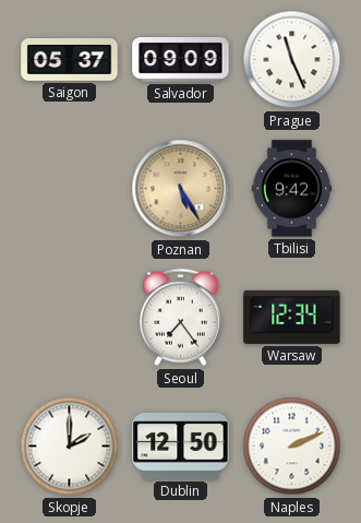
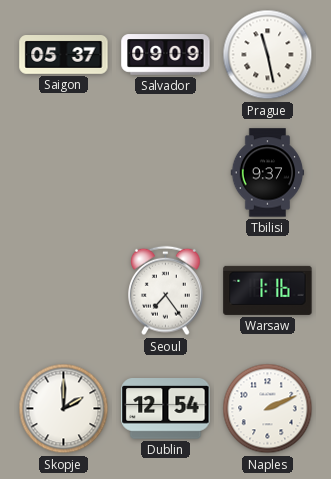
Prague: 11:26 -> 11:28 (268, 55)
Poznan: 5:25 -> none (181, 189)
Tbilisi: 9:42 -> 9:37 (268, 173)
Warsaw: 12:34 -> 1:16 (268, 290)
Dublin: 12:50 -> 12:54 (166, 409)
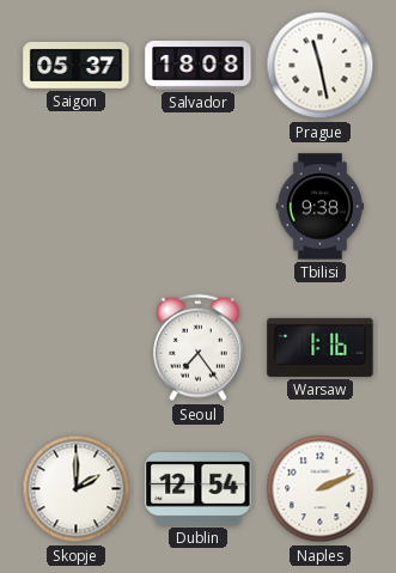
Salvador: 09:09 -> 18:08 (199, 66)
Tbilisi: 9:37 -> 9:38 (321, 207)
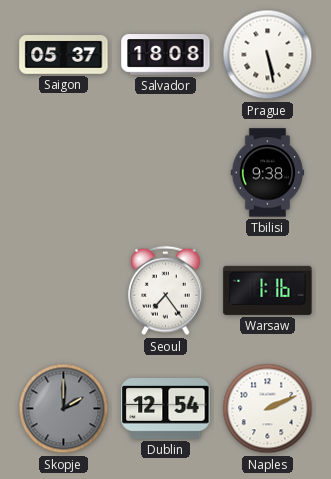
Prague: 11:28 -> 5:28 (268, 55)
Skopje dial: white -> grey (64, 409)
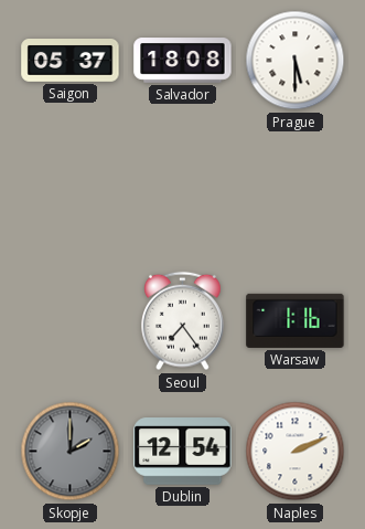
Prague: 5:28 -> 5:30 (296, 61)
Tbilisi: 9:38 -> none (268, 173)
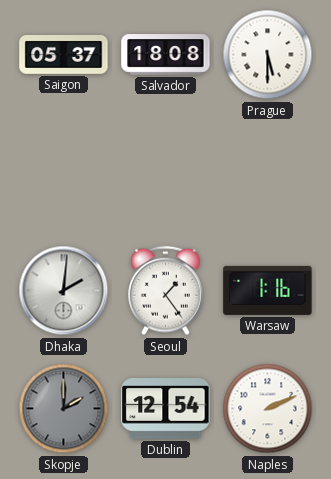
Dhaka: none -> 2:01 (64, 291)
Seoul: 7:24 -> 1:24 (166, 291)
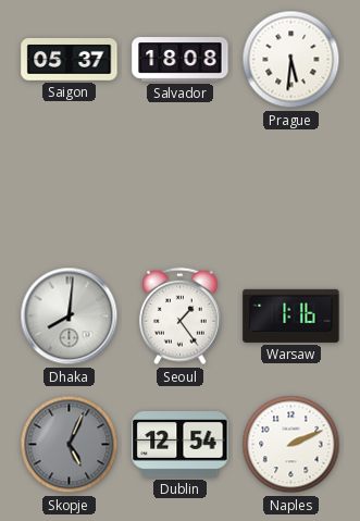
Prague: 5:30 -> 5:31 (291, 60)
Dhaka: 2:01 -> 8:01 (70, 317)
Skopje: 2:00 -> 5:04 (70, 445)
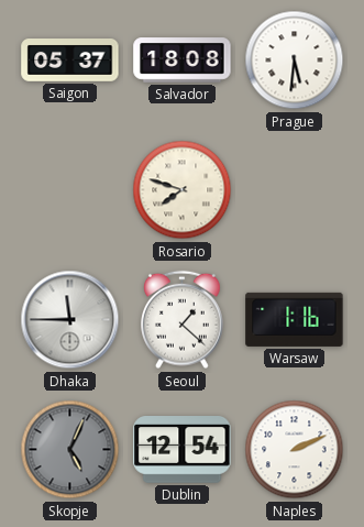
Rosario: none -> 7:48 (183, 190)
Dhaka: 8:01 -> 11:45 (70, 320)
Seoul: 1:24 -> 1:22 (183, 320)
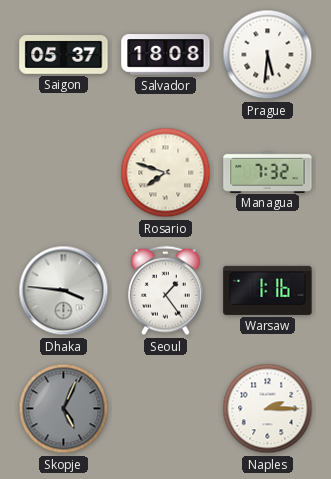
Managua: none -> 7:32 (268, 172)
Dhaka: 11:45 -> 3:46 (64, 291)
Seoul: 1:22 -> 1:24 (166, 291)
Dublin: 12:54 -> none (183, 450)
Naples: 2:11 -> 2:15 (268, 409)
